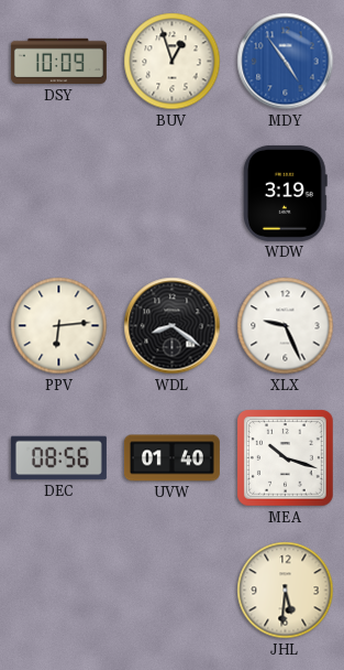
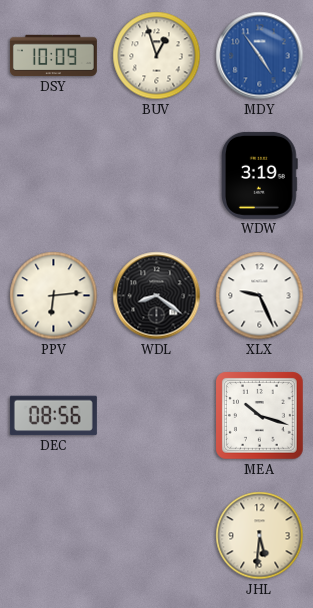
UVW: 01:40 -> none (171, 458)
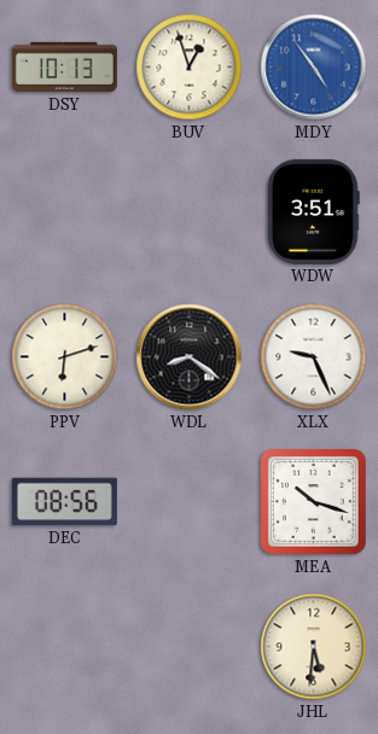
DSY: 10:09 -> 10:13 (64, 68)
WDW: 3:19 -> 3:51 (313, 211)
PPV: 6:14 -> 6:12 (65, 357)
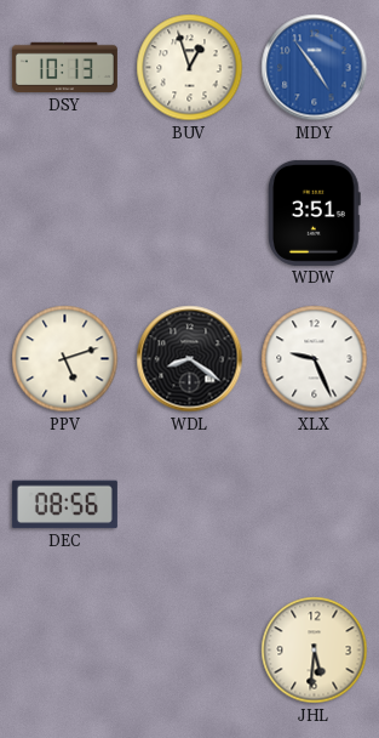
PPV: 6:12 -> 5:12 (65, 359)
MEA: 10:18 -> none (314, 502)
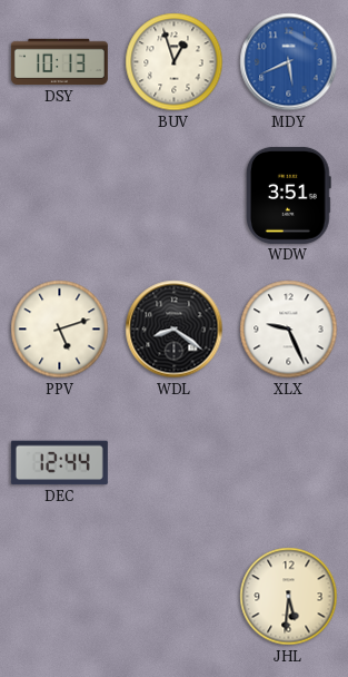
MDY: 4:54 -> 5:41 (289, 62)
DEC: 08:56 -> 12:44 (59, 463)
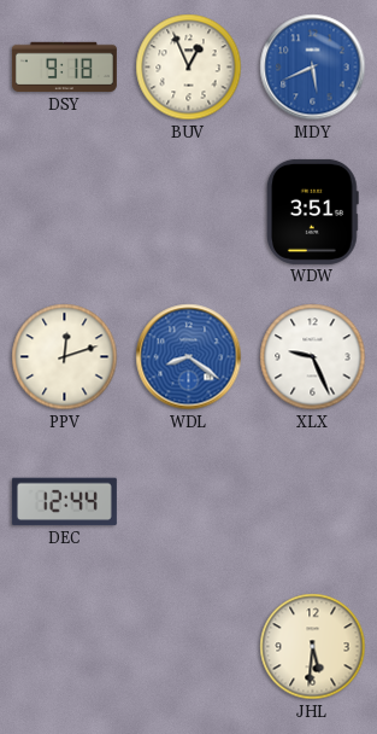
DSY: 10:13 -> 9:18 (64, 68)
BUV: 12:57 -> 12:56 (189, 68)
PPV: 5:12 -> 12:12 (65, 357)
WDL dial: black -> blue (189, 357)
